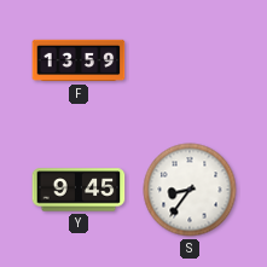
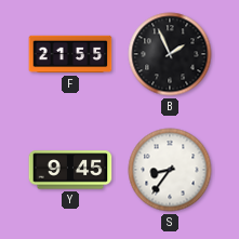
F: 13:59 -> 21:55 (70, 54)
B: none -> 1:56 (170, 54)
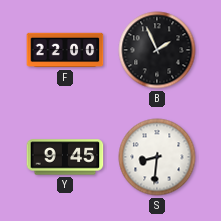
F: 21:55 -> 22:00 (65, 50)
S: 8:36 -> 8:31 (157, 157)
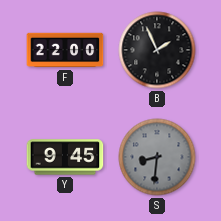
S dial: white -> grey (157, 157)
